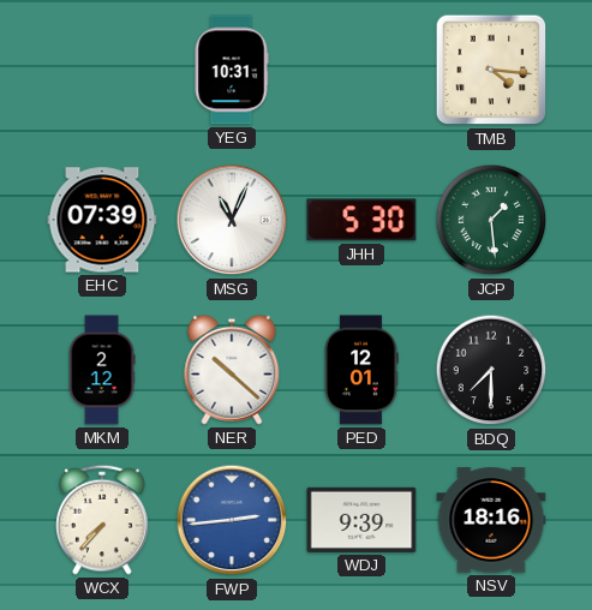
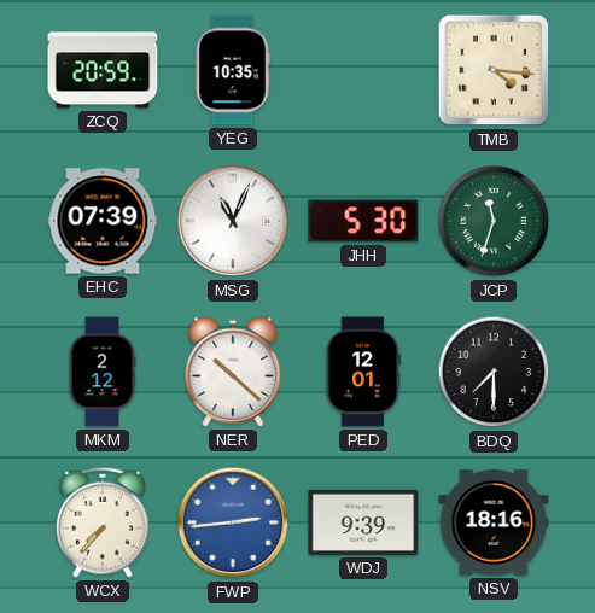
ZCQ: none -> 20:59 (103, 70)
YEG: 10:31 -> 10:35 (233, 70)
JCP: 1:29 -> 11:33 (494, 221)
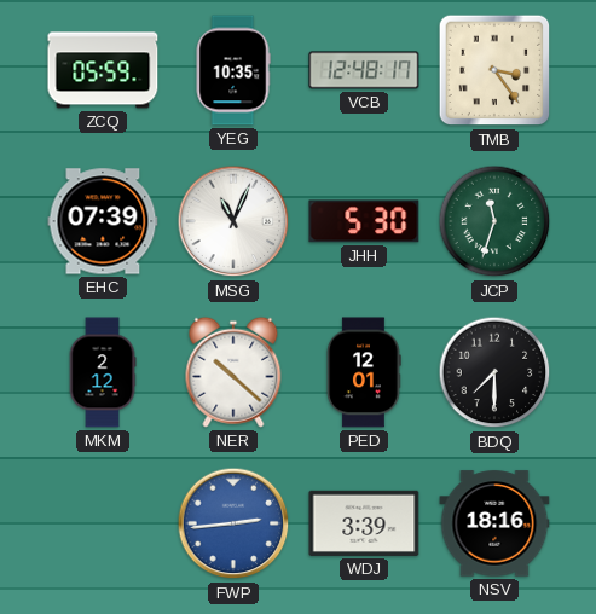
ZCQ: 20:59 -> 05:59 (103, 70)
VCB: none -> 12:48 (364, 70)
TMB: 4:16 -> 3:24 (494, 70)
WCX: 7:37 -> none (104, 522)
WDJ: 9:39 -> 3:39 (364, 523)
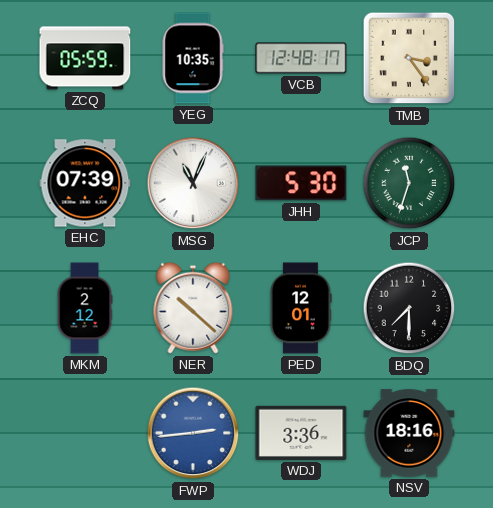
WDJ: 3:39 -> 3:36 (301, 433)
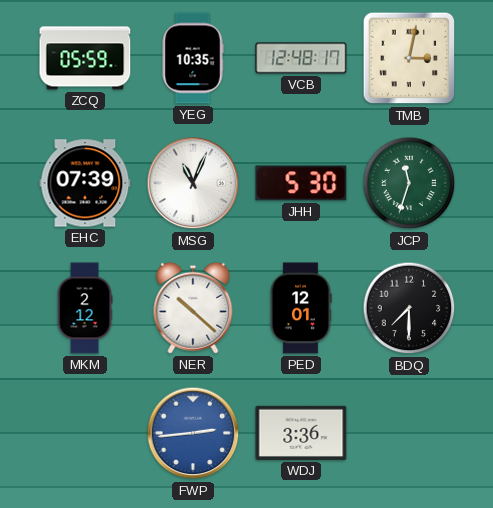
TMB: 3:24 -> 3:02 (409, 58)
NSV: 18:16 -> none (409, 433)
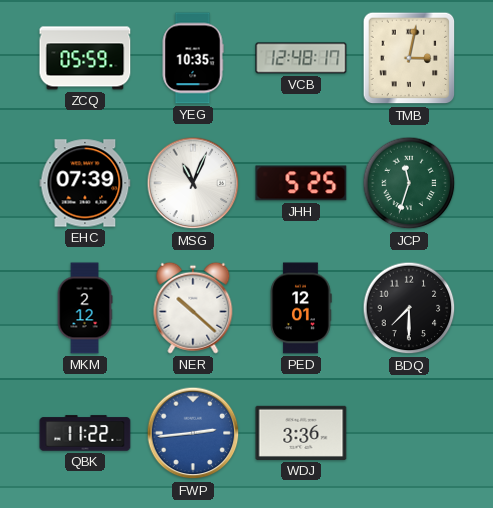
JHH: 5:30 -> 5:25 (301, 183)
QBK: none -> 11:22 (85, 433)
